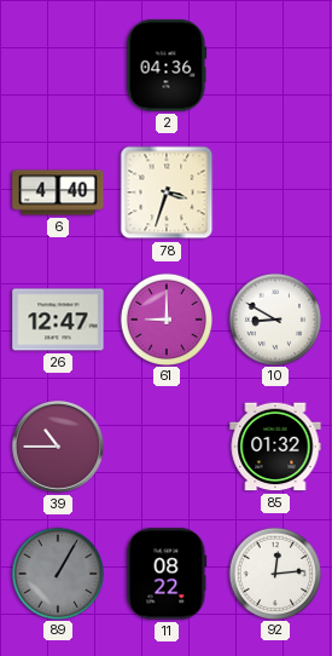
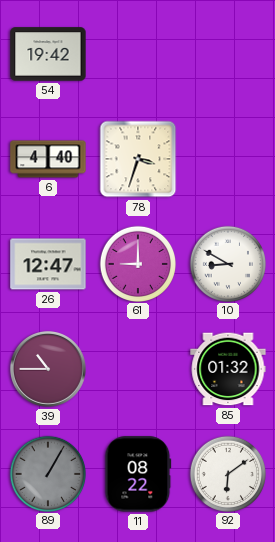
54: none -> 19:42 (48, 54)
2: 04:36 -> none (167, 65)
92: 12:14 -> 6:09 (227, 473)
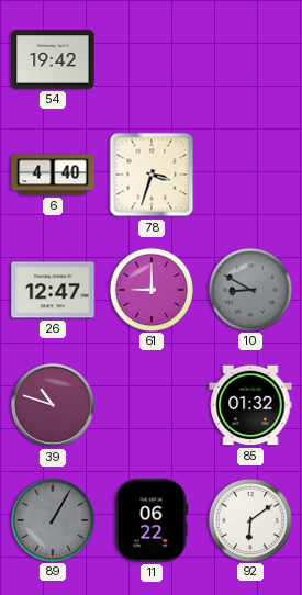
10 dial: white -> grey (249, 289)
39: 10:45 -> 10:48 (53, 405)
11: 08:22 -> 06:22 (152, 520)
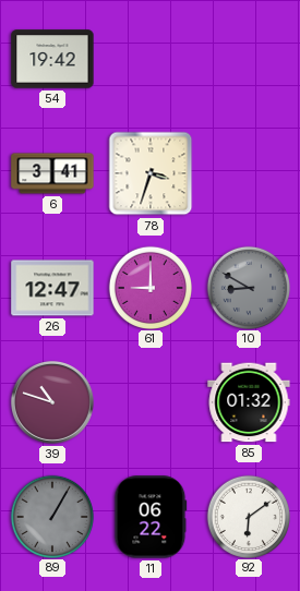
6: 4:40 -> 3:41 (52, 173)
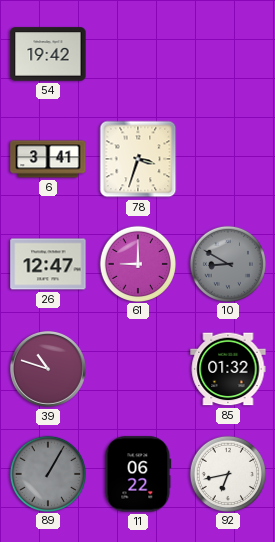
92: 6:09 -> 6:43 (227, 473)
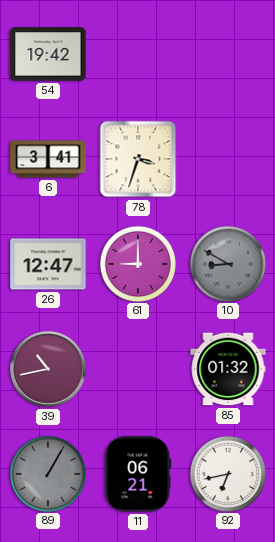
39: 10:48 -> 10:43 (48, 369)
11: 06:22 -> 06:21 (138, 474)
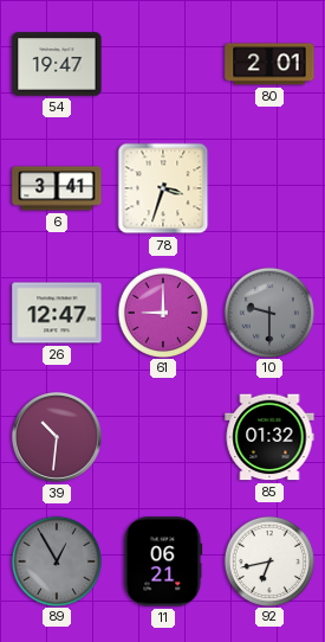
54: 19:42 -> 19:47 (57, 64)
80: none -> 2:01 (269, 64)
10: 8:50 -> 9:30 (268, 312)
39: 10:43 -> 10:31 (57, 437)
89: 1:05 -> 12:55 (56, 560)
